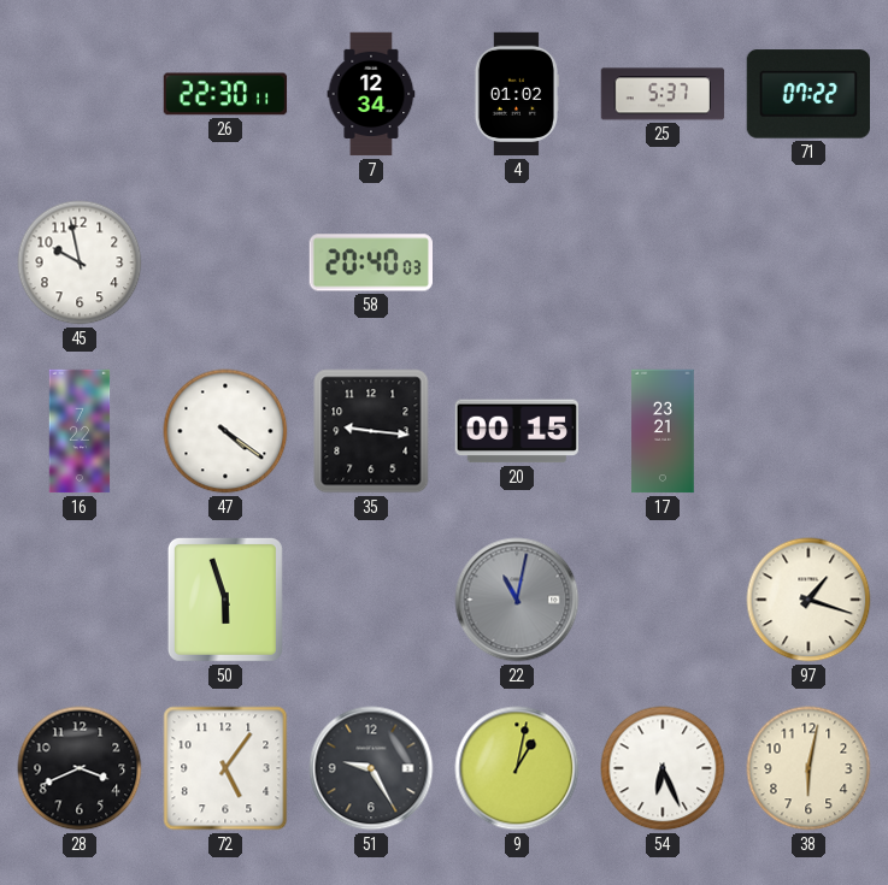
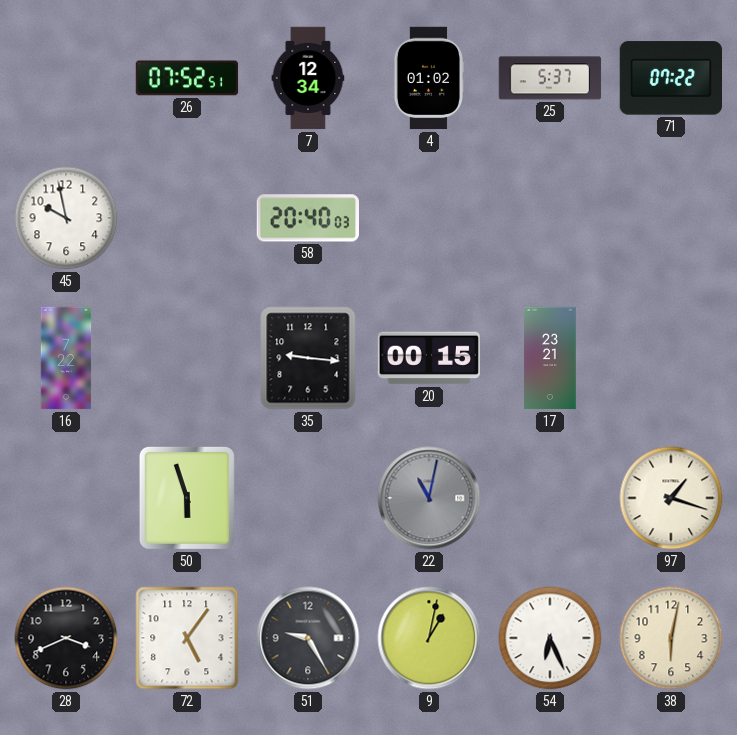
26: 22:30 -> 07:52 (187, 78)
47: 4:21 -> none (225, 431)
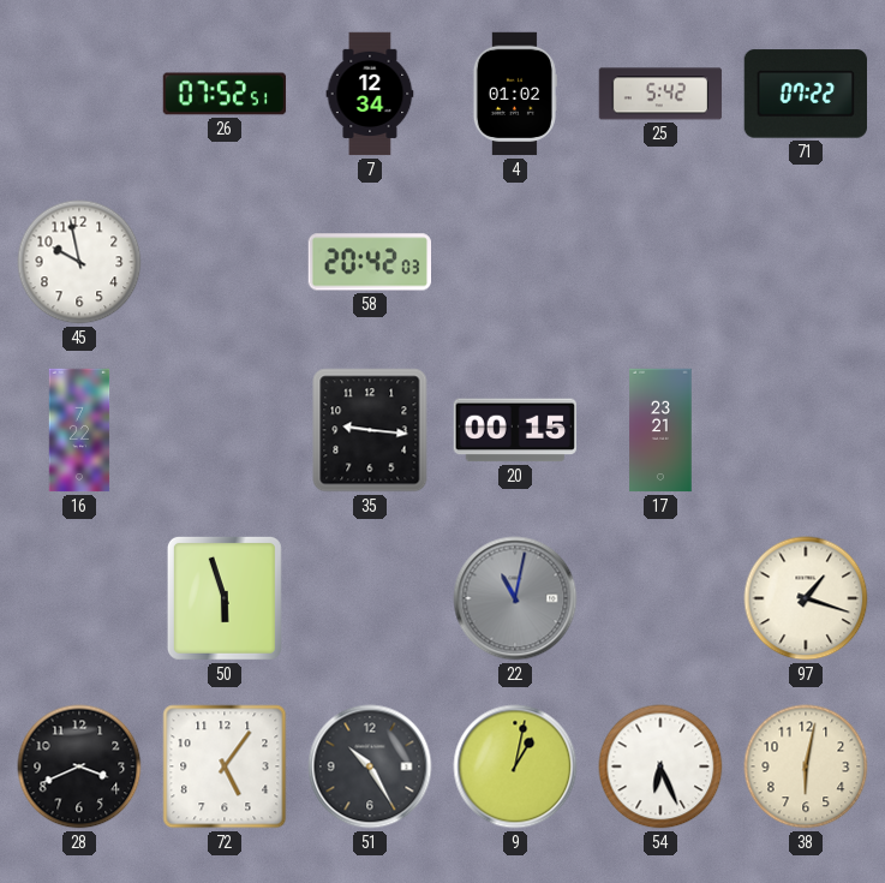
25: 5:37 -> 5:42 (660, 94)
58: 20:40 -> 20:42 (369, 262)
51: 9:25 -> 10:25 (370, 766)
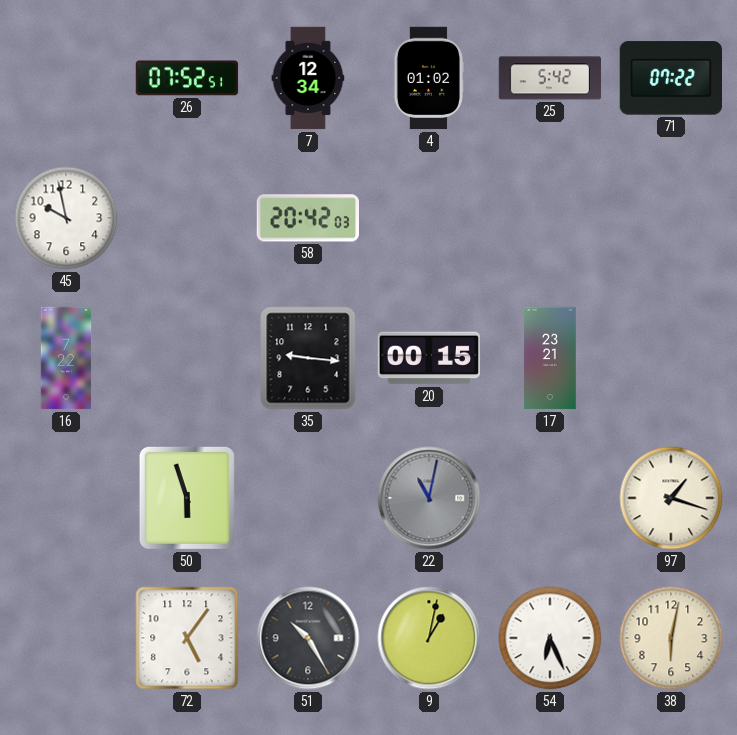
28: 3:41 -> none (79, 766)
